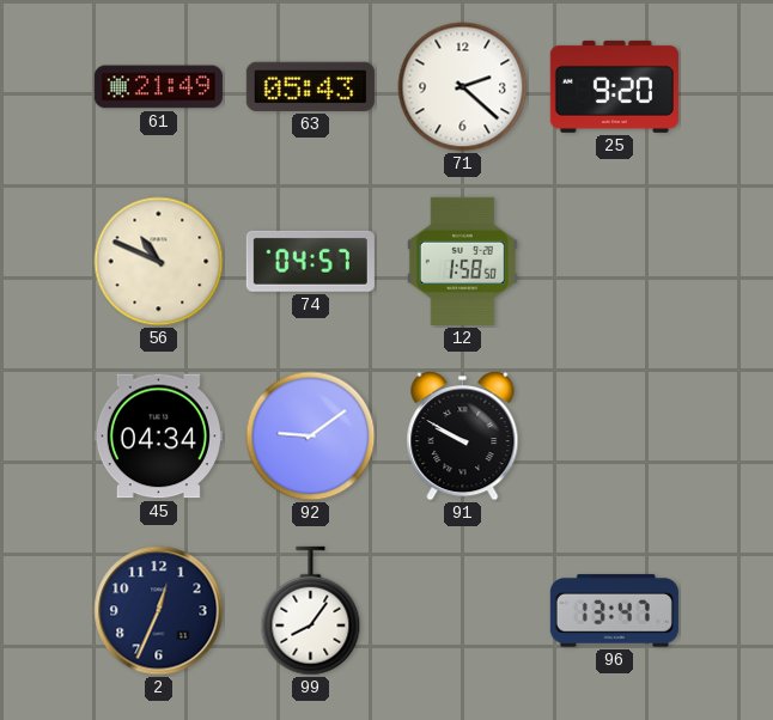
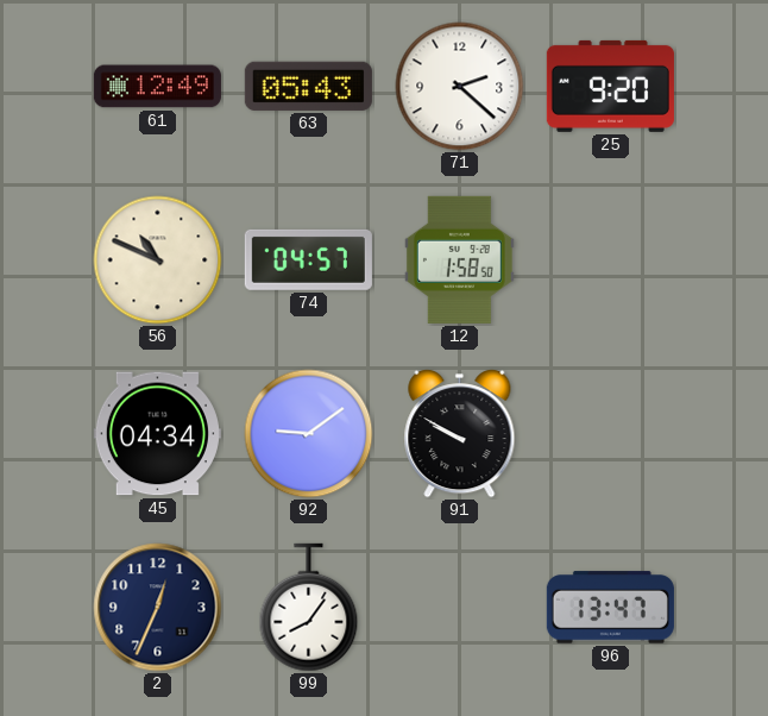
61: 21:49 -> 12:49 (157, 87)
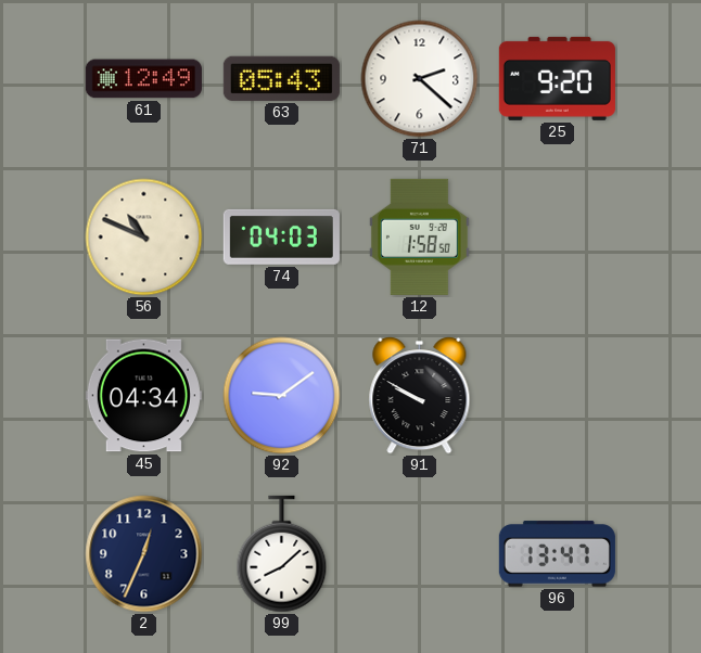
74: 04:57 -> 04:03 (281, 236)
99: 8:06 -> 8:08 (282, 554)
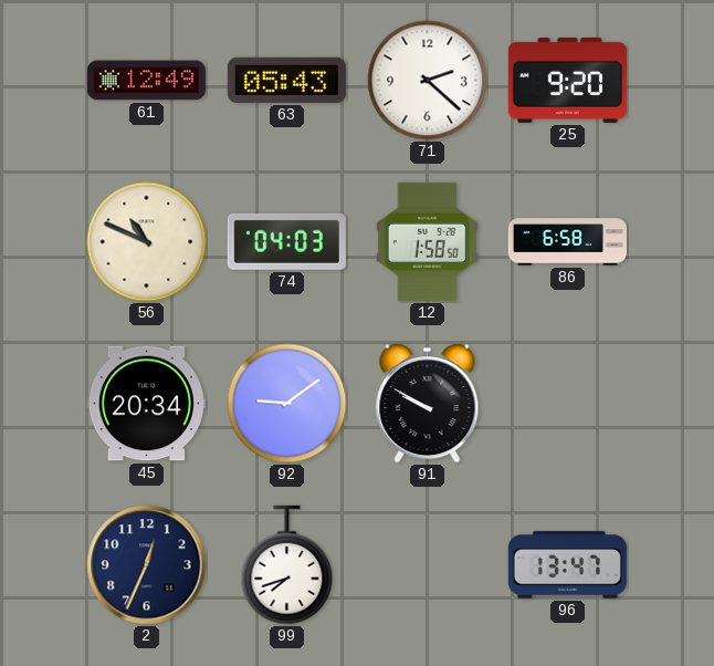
86: none -> 6:58 (567, 242)
45: 04:34 -> 20:34 (146, 404)
99: 8:08 -> 7:42 (287, 565)
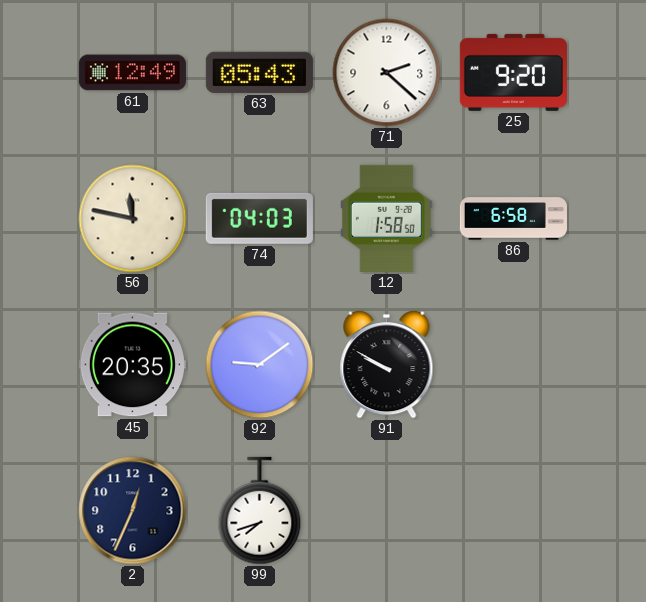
56: 10:49 -> 11:47 (133, 219)
45: 20:34 -> 20:35 (132, 365)
96: 13:47 -> none (567, 565)
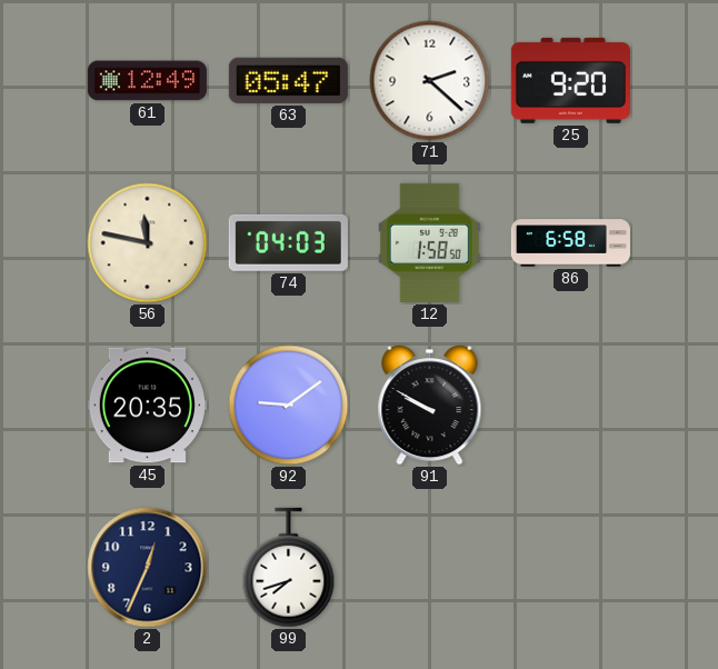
63: 05:43 -> 05:47 (288, 80)
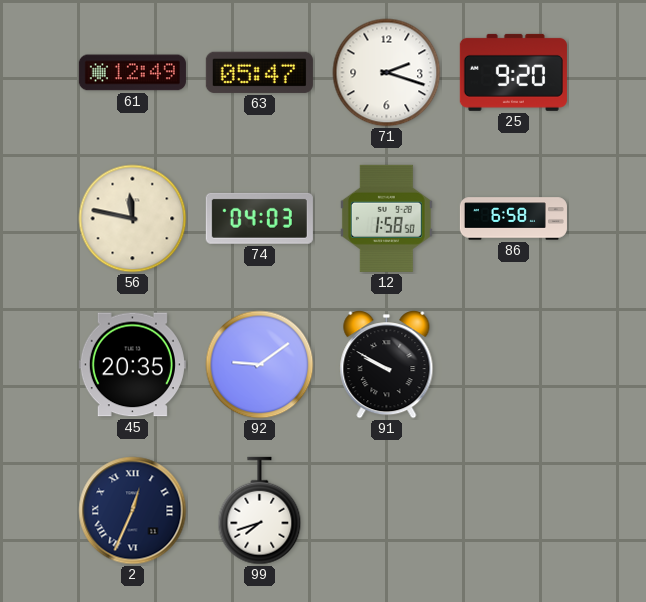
71: 2:22 -> 2:18 (387, 73)
2 numerals: Arabic -> Roman (133, 511)
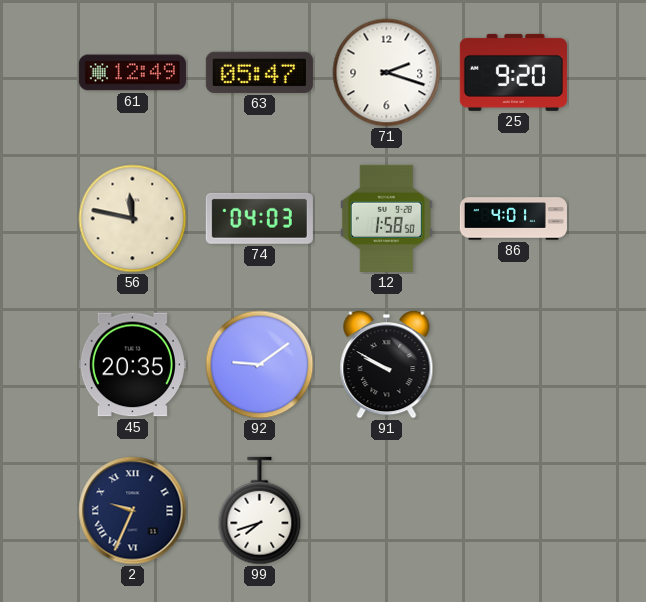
86: 6:58 -> 4:01 (513, 219)
2: 12:34 -> 9:34 (133, 511)
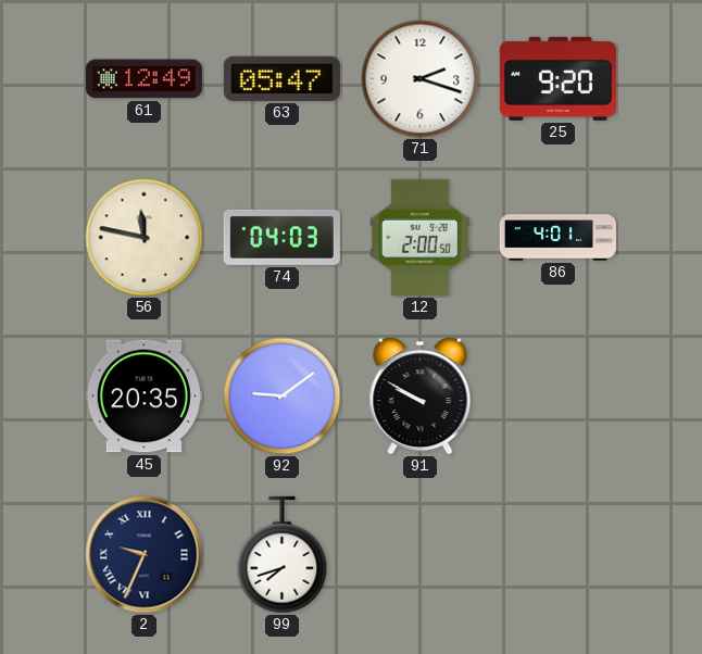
12: 1:58 -> 2:00 (419, 237)
